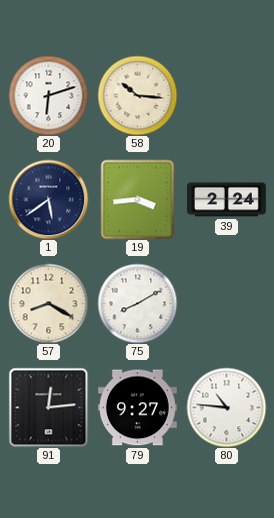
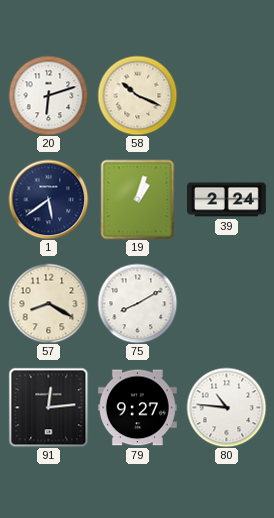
58: 10:16 -> 10:19 (137, 95)
19: 3:44 -> 1:03 (138, 199)
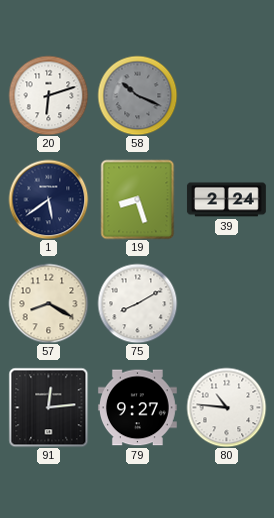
58 dial: cream -> grey (137, 95)
19: 1:03 -> 8:27 (138, 199)
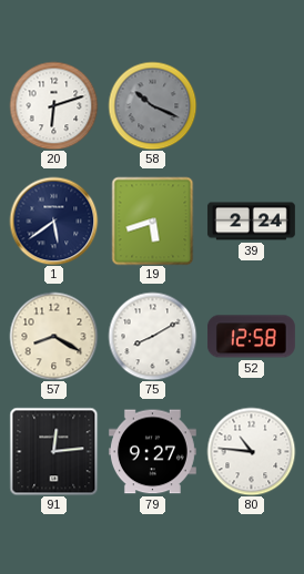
19: 8:27 -> 5:42 (153, 221)
52: none -> 12:58 (251, 337)
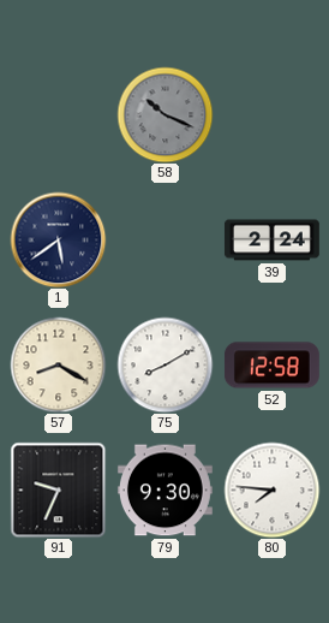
20: 6:12 -> none (53, 105)
19: 5:42 -> none (153, 221)
91: 12:14 -> 9:34 (58, 489)
79: 9:27 -> 9:30 (164, 491)
80: 10:46 -> 7:46 (271, 489)
